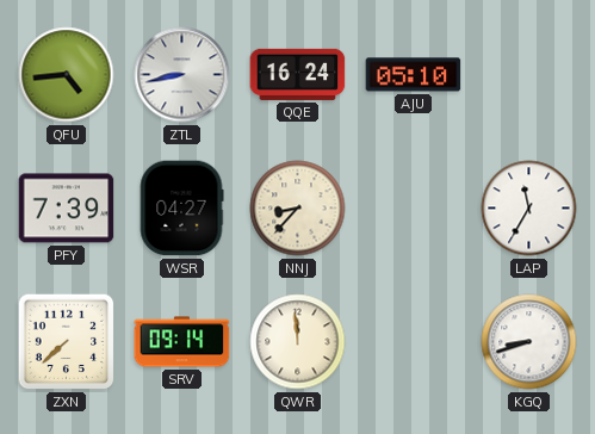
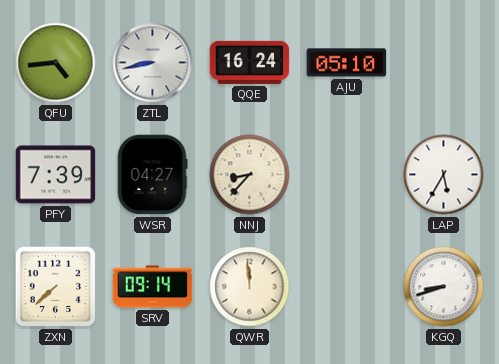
LAP: 11:35 -> 5:35 (444, 175)
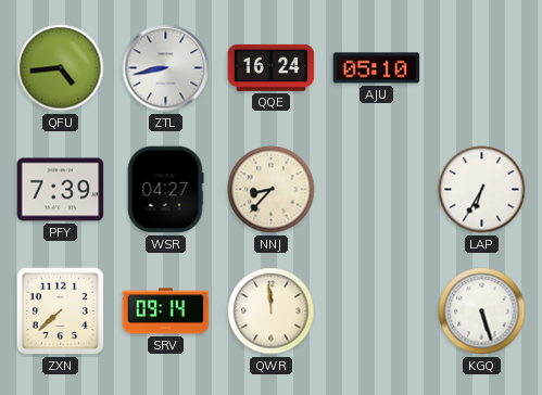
LAP: 5:35 -> 6:35 (482, 190)
KGQ: 8:42 -> 5:27 (482, 311)
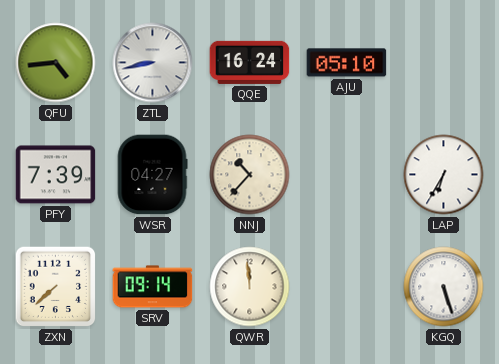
NNJ: 8:37 -> 10:37 (250, 175)
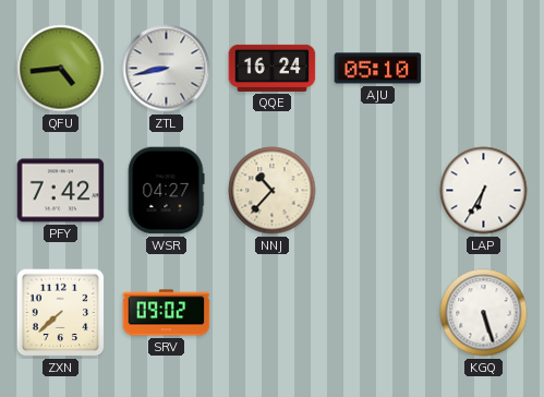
PFY: 7:39 -> 7:42 (61, 191)
SRV: 09:14 -> 09:02 (167, 313)
QWR: 11:59 -> none (250, 287)
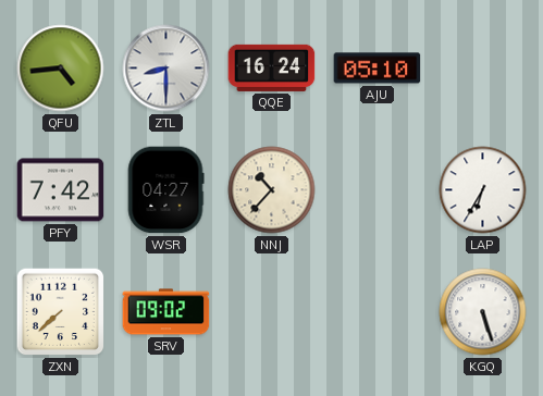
ZTL: 8:43 -> 8:30 (166, 69)
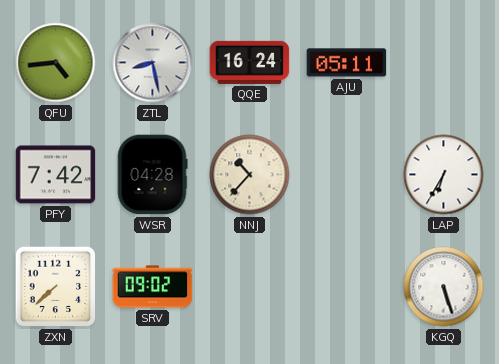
ZTL: 8:30 -> 8:28 (153, 63)
AJU: 05:10 -> 05:11 (347, 63)
WSR: 04:27 -> 04:28 (152, 175)
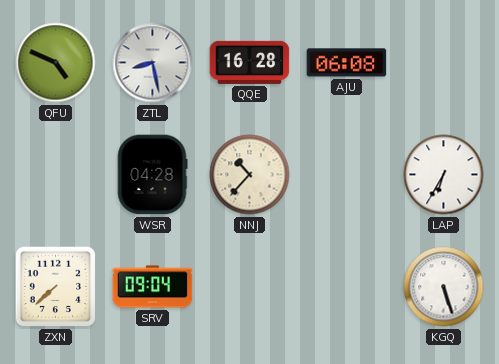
QFU: 4:44 -> 4:49 (56, 63)
QQE: 16:24 -> 16:28 (250, 62)
AJU: 05:11 -> 06:08 (347, 63)
PFY: 7:42 -> none (56, 175)
SRV: 09:02 -> 09:04 (153, 287)
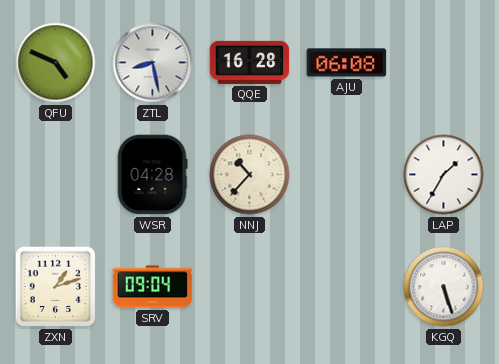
LAP: 6:35 -> 1:35 (444, 175)
ZXN: 7:38 -> 1:12 (56, 287)
